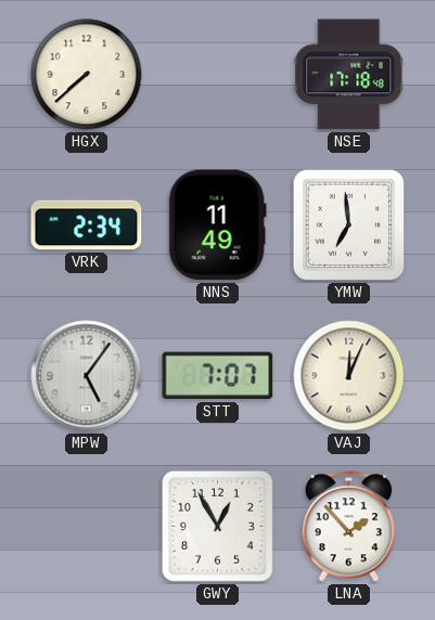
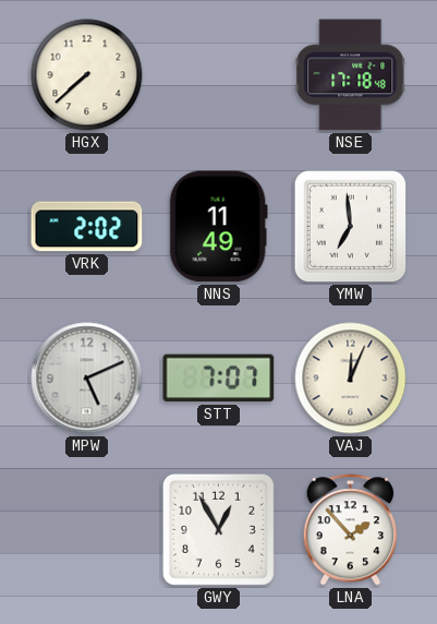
VRK: 2:34 -> 2:02 (87, 227)
MPW: 5:06 -> 5:11 (87, 379)
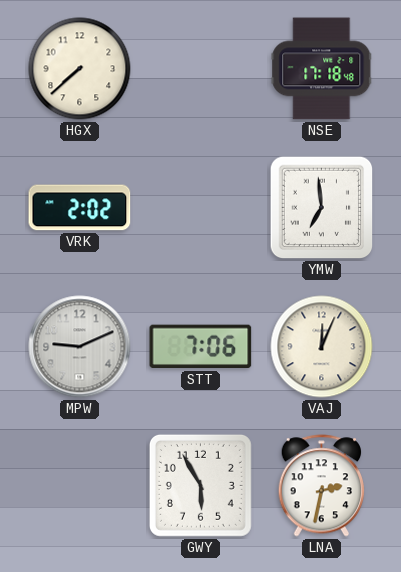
NNS: 11:49 -> none (218, 227)
MPW: 5:11 -> 9:11 (80, 347)
STT: 7:07 -> 7:06 (201, 347)
GWY: 12:55 -> 5:55 (200, 485)
LNA: 1:53 -> 2:32 (322, 486)
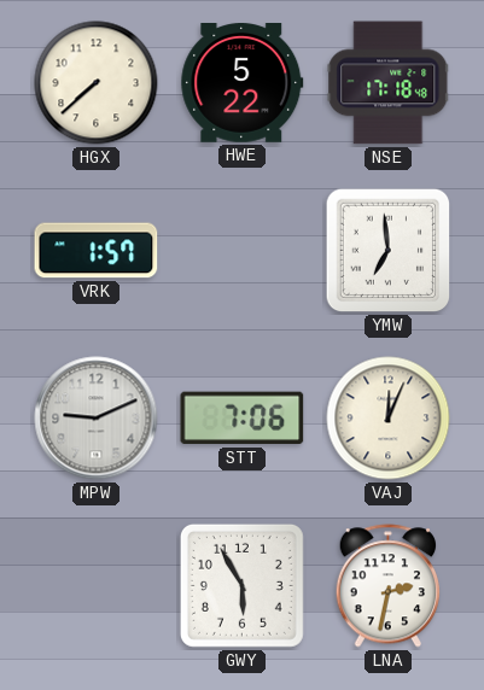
HWE: none -> 5:22 (243, 83)
VRK: 2:02 -> 1:57 (97, 251)
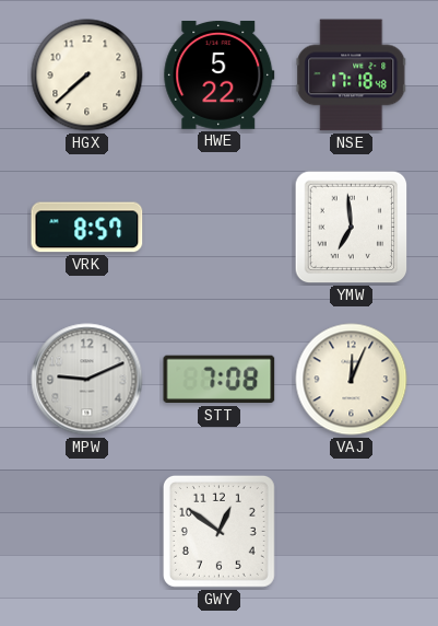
VRK: 1:57 -> 8:57 (87, 228)
STT: 7:06 -> 7:08 (220, 380)
GWY: 5:55 -> 12:51 (218, 531)
LNA: 2:32 -> none (389, 586)
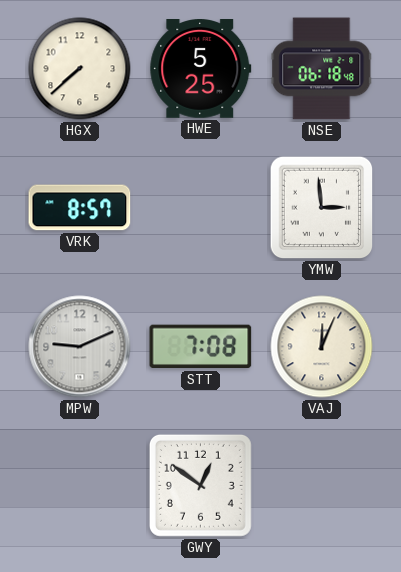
HWE: 5:22 -> 5:25 (201, 69)
NSE: 17:18 -> 06:18 (322, 69)
YMW: 6:59 -> 2:59 (322, 208)
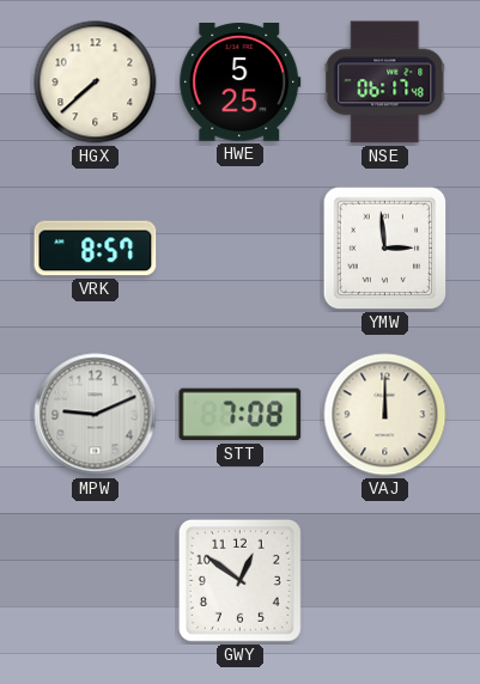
NSE: 06:18 -> 06:17 (385, 83)
VAJ: 12:04 -> 12:00 (385, 415)
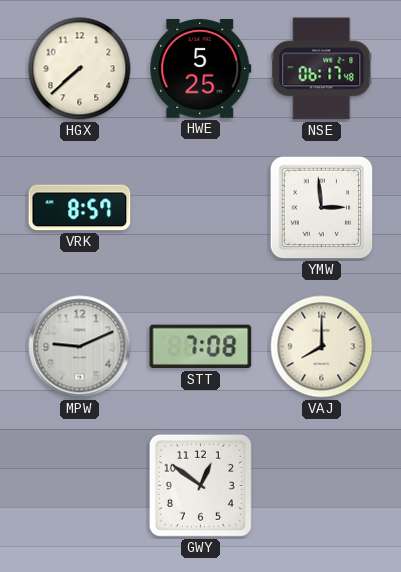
VAJ: 12:00 -> 8:00 (322, 347)
